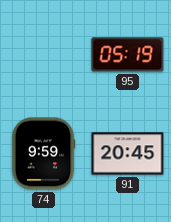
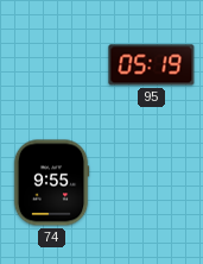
74: 9:59 -> 9:55 (51, 183)
91: 20:45 -> none (128, 154)
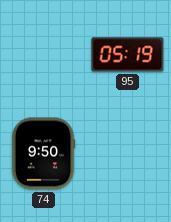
74: 9:55 -> 9:50 (43, 154)
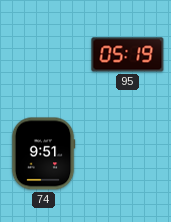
74: 9:50 -> 9:51 (43, 154)
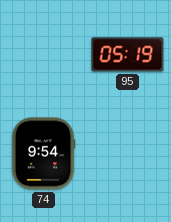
74: 9:51 -> 9:54 (43, 154)
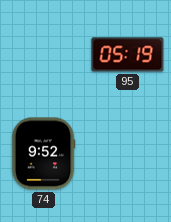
74: 9:54 -> 9:52 (43, 154)
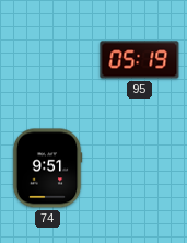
74: 9:52 -> 9:51 (47, 169)
